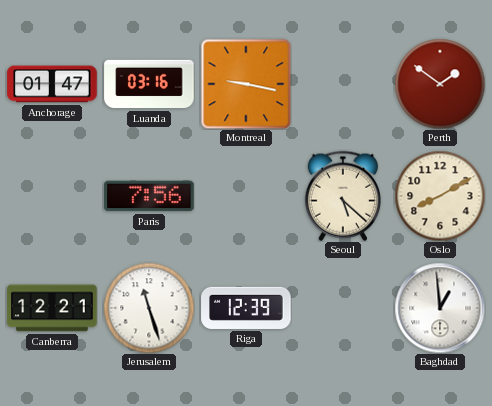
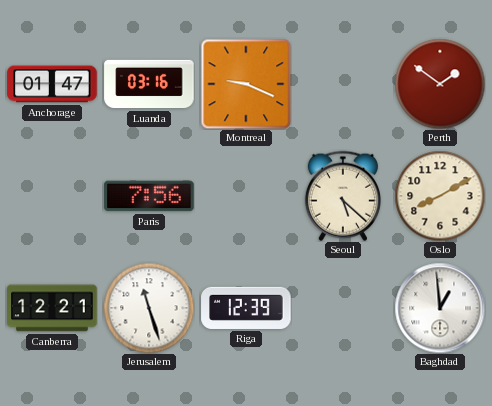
Montreal: 9:17 -> 9:19 (246, 84)
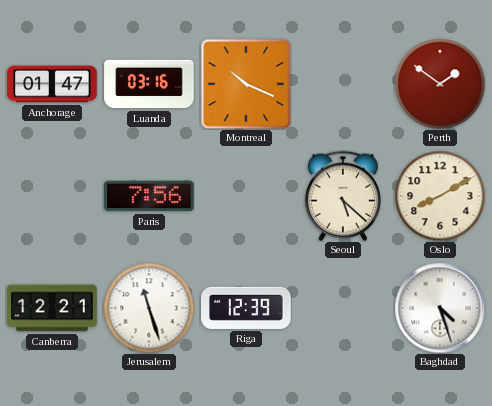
Montreal: 9:19 -> 10:19 (246, 84)
Baghdad: 12:59 -> 4:27 (440, 308)
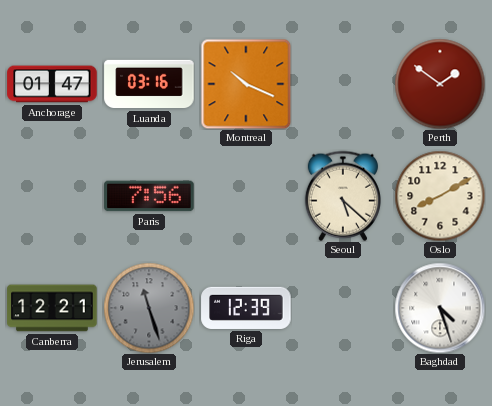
Jerusalem dial: white -> grey (149, 308)
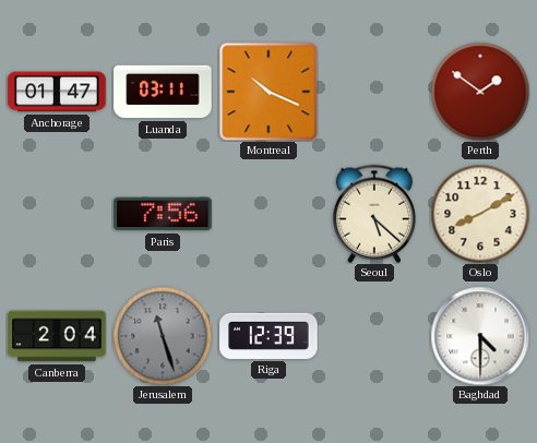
Luanda: 03:16 -> 03:11 (163, 92)
Canberra: 12:21 -> 2:04 (57, 336)
Baghdad: 4:27 -> 4:30 (480, 336)
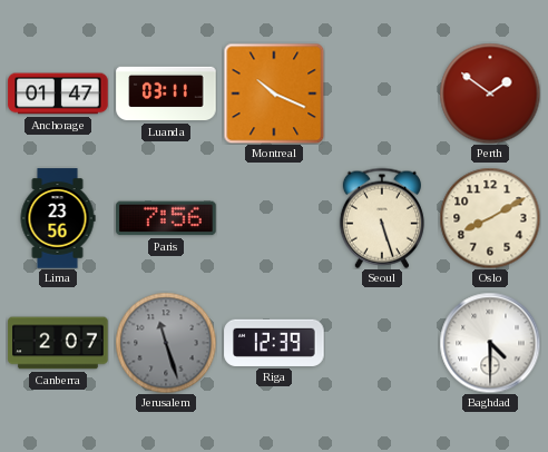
Lima: none -> 23:56 (58, 218)
Seoul: 5:22 -> 5:27 (382, 218)
Canberra: 2:04 -> 2:07 (58, 343)
